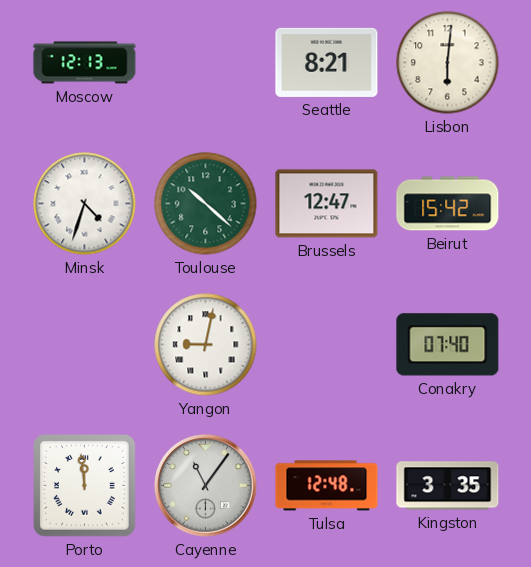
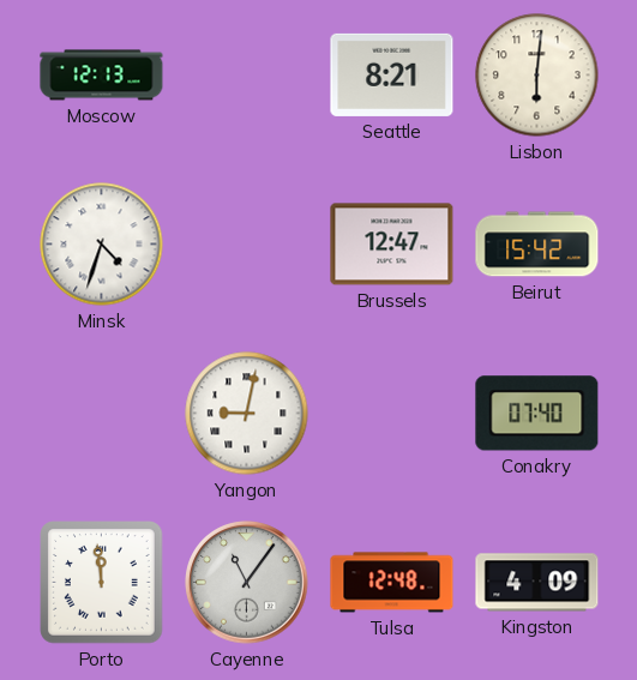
Toulouse: 10:22 -> none (206, 204)
Kingston: 3:35 -> 4:09 (537, 583)
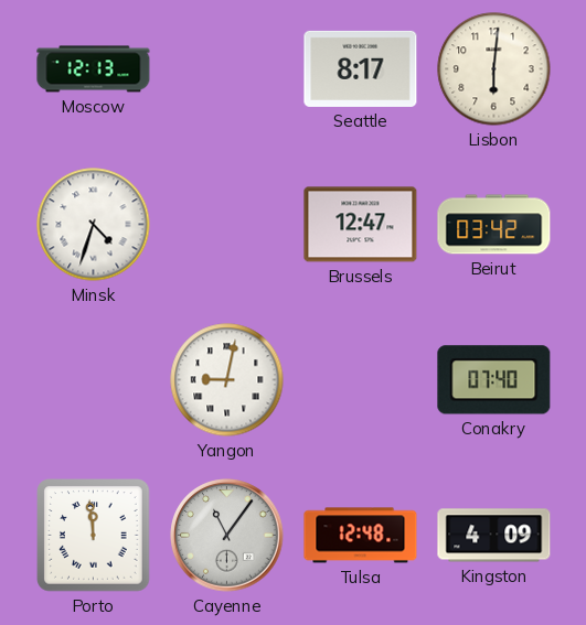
Seattle: 8:21 -> 8:17 (361, 68)
Beirut: 15:42 -> 03:42 (494, 225)
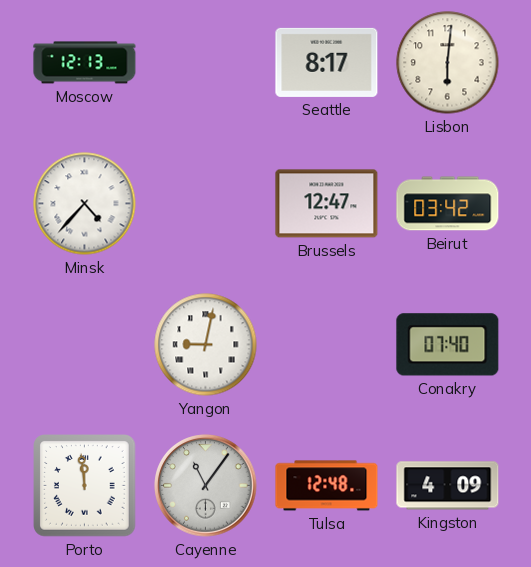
Minsk: 4:33 -> 4:37 (85, 204)
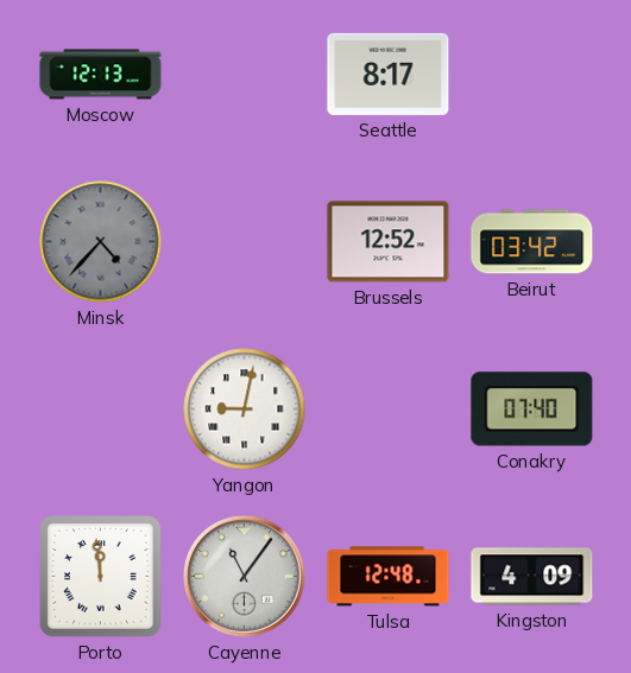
Lisbon: 6:01 -> none (448, 63)
Minsk dial: white -> grey (101, 242)
Brussels: 12:47 -> 12:52 (389, 242)
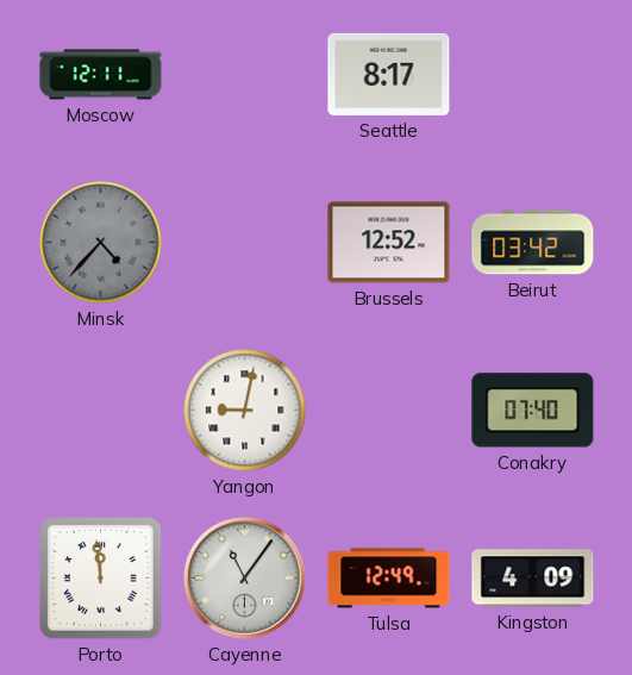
Moscow: 12:13 -> 12:11 (101, 75)
Tulsa: 12:48 -> 12:49 (389, 579)
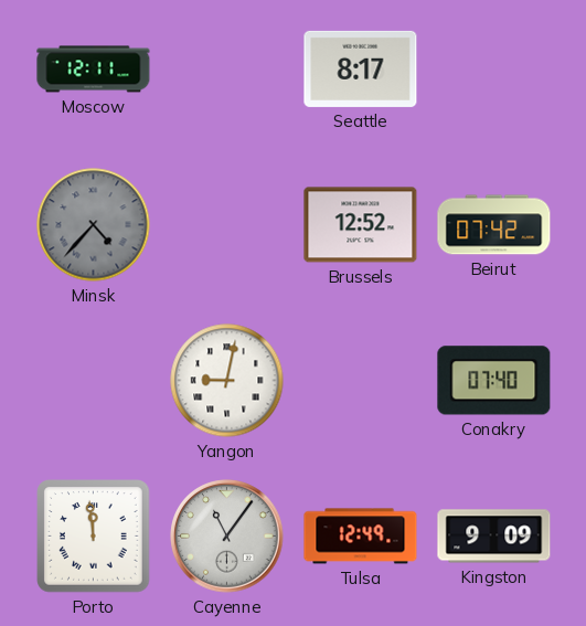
Beirut: 03:42 -> 07:42 (494, 225)
Kingston: 4:09 -> 9:09 (494, 537)
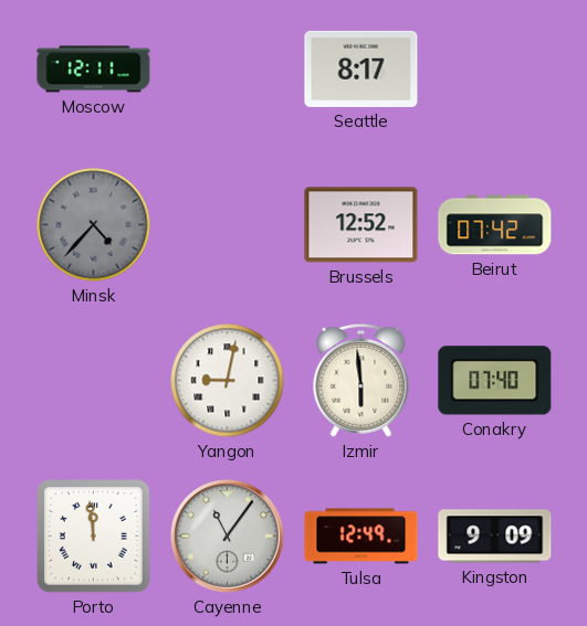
Izmir: none -> 5:59 (361, 380)
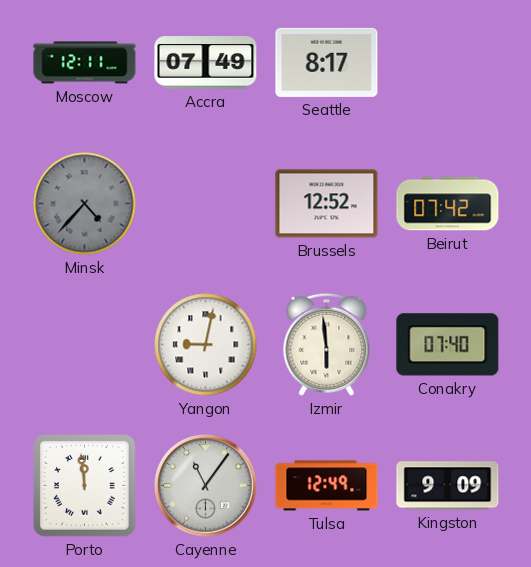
Accra: none -> 07:49 (206, 63)
